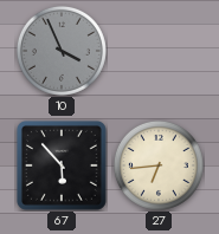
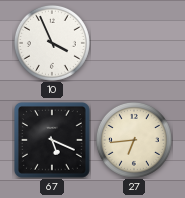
10 dial: grey -> white (52, 43)
67: 5:53 -> 5:19 (52, 140)
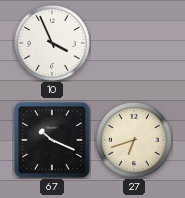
67: 5:19 -> 10:19 (52, 140)
27: 6:44 -> 6:42 (134, 140)
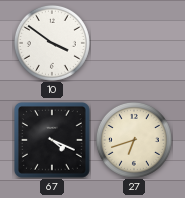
10: 3:56 -> 3:51 (52, 43)
67: 10:19 -> 4:19 (52, 140)
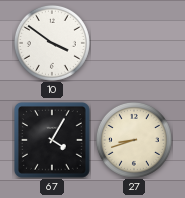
67: 4:19 -> 4:05 (52, 140)
27: 6:42 -> 8:42 (134, 140)
